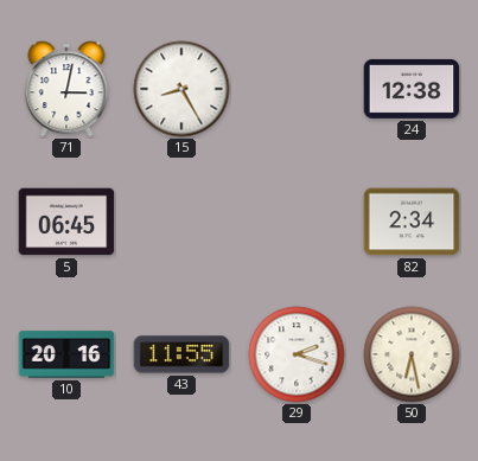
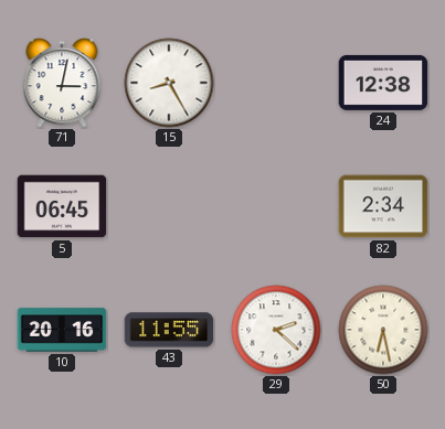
29: 2:18 -> 2:22 (276, 330)
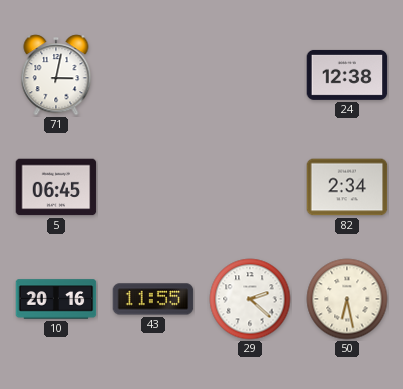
15: 8:25 -> none (169, 83)
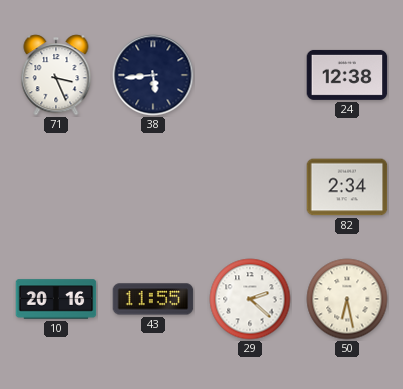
71: 3:02 -> 3:26 (56, 75)
38: none -> 5:44 (153, 75)
5: 06:45 -> none (56, 187)
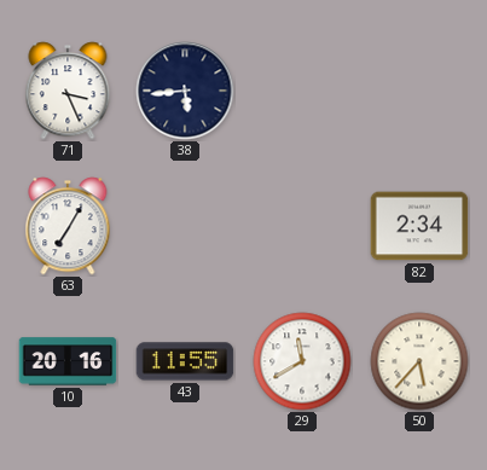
24: 12:38 -> none (347, 75)
63: none -> 7:05 (68, 226)
29: 2:22 -> 11:40 (302, 361)
50: 6:28 -> 5:37 (419, 361)
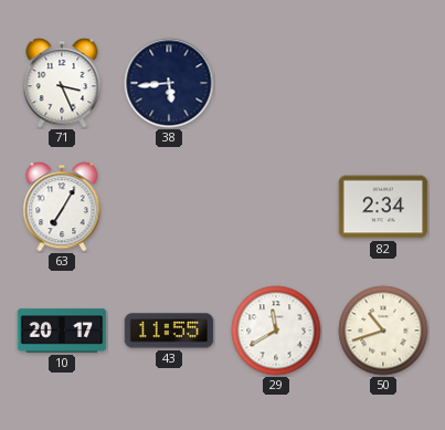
10: 20:16 -> 20:17 (62, 331)
50: 5:37 -> 10:42 (383, 331)
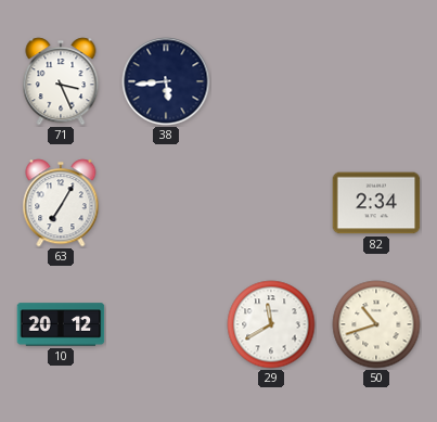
10: 20:17 -> 20:12 (61, 324)
43: 11:55 -> none (169, 331)
